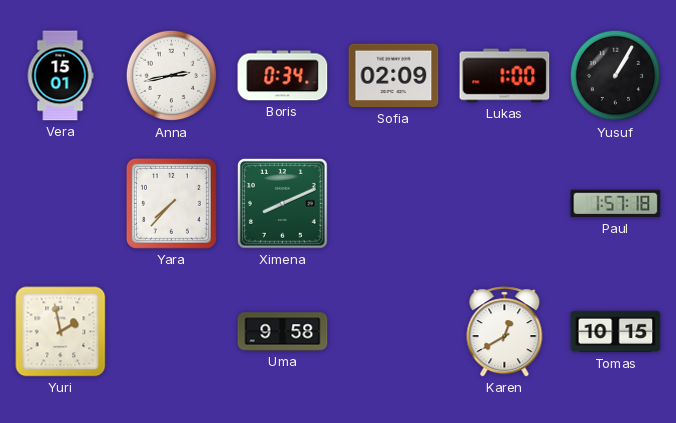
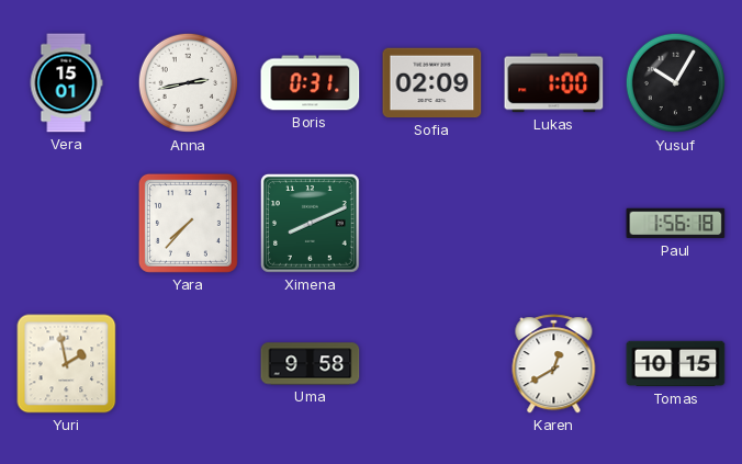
Boris: 0:34 -> 0:31 (311, 83)
Yusuf: 1:05 -> 10:05 (676, 83)
Paul: 1:57 -> 1:56 (676, 224)
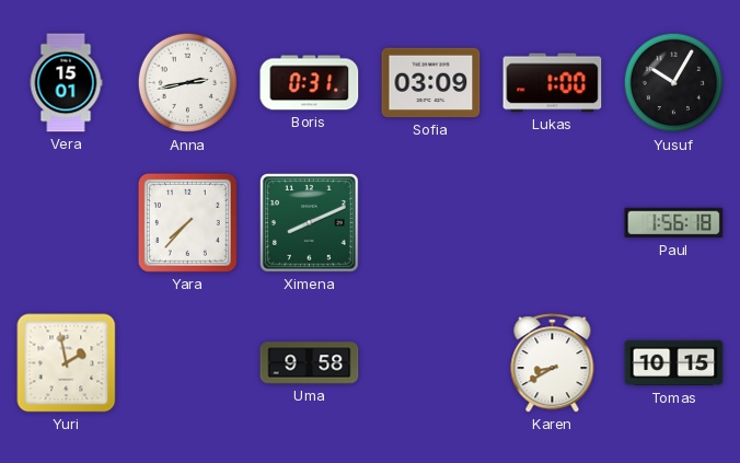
Sofia: 02:09 -> 03:09 (431, 83)
Karen: 12:40 -> 8:40 (553, 363)
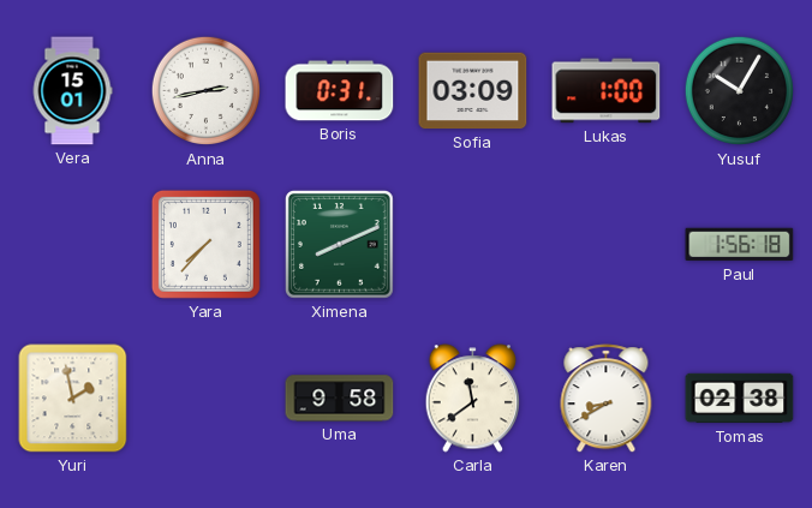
Carla: none -> 11:39 (473, 399)
Tomas: 10:15 -> 02:38 (740, 399)
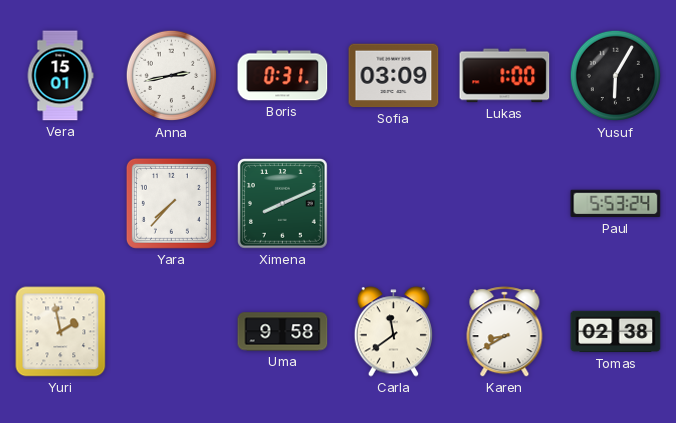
Yusuf: 10:05 -> 6:05 (616, 76)
Paul: 1:56 -> 5:53 (616, 204)
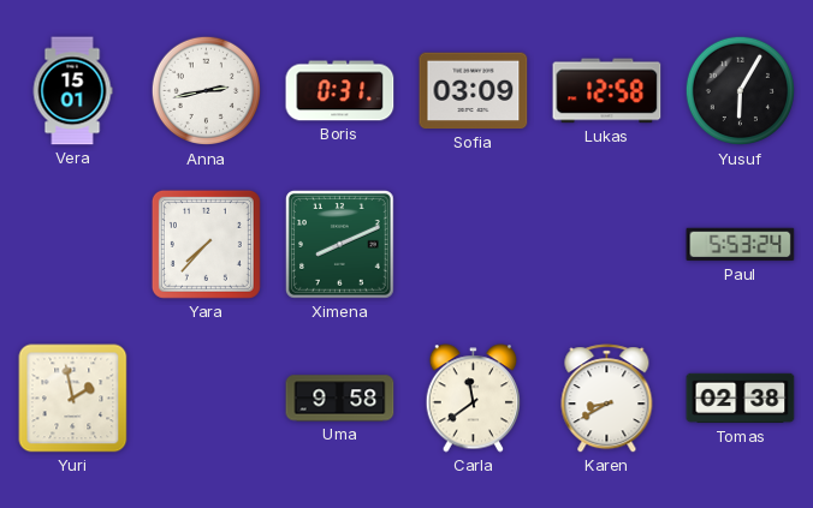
Lukas: 1:00 -> 12:58 (607, 91)
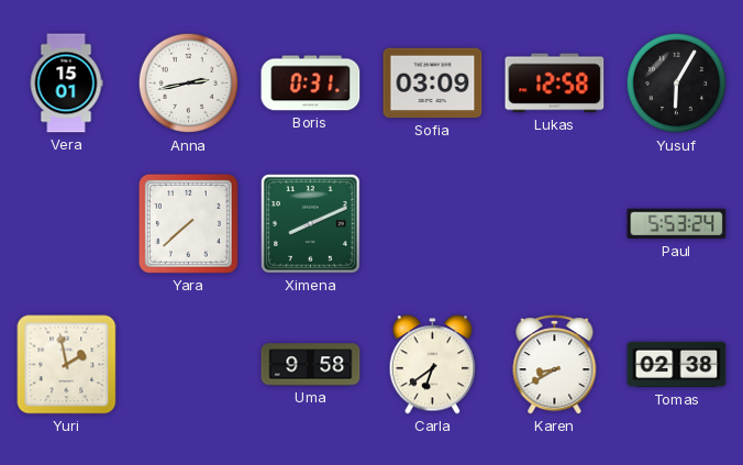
Yara: 7:37 -> 7:38 (188, 223)
Carla: 11:39 -> 6:39 (433, 365)
